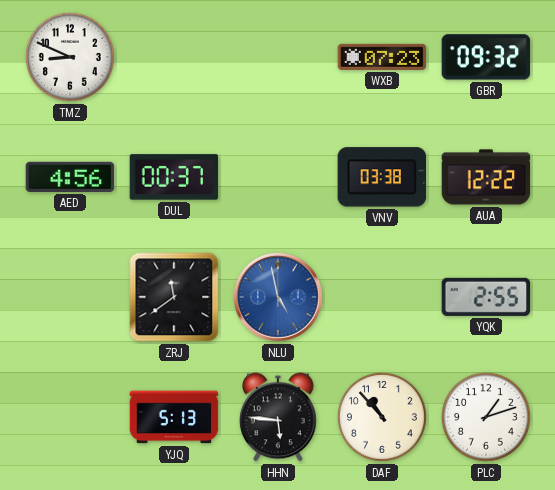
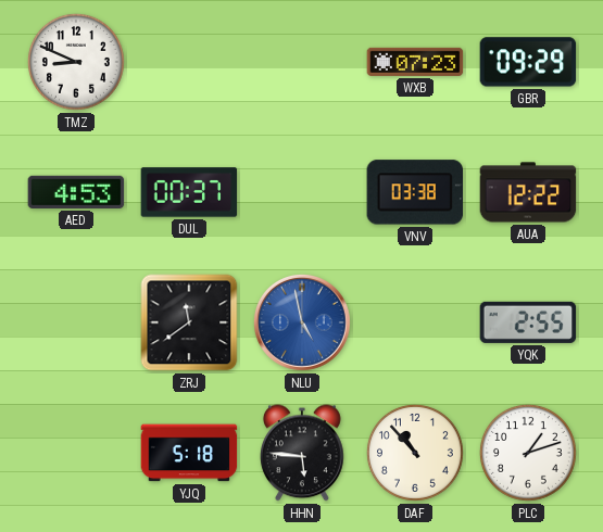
GBR: 09:32 -> 09:29 (528, 62)
AED: 4:56 -> 4:53 (76, 192)
YJQ: 5:13 -> 5:18 (189, 453)
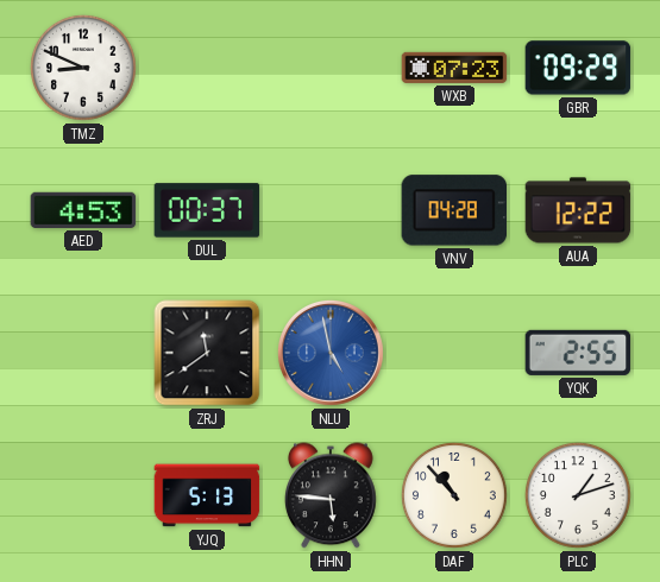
VNV: 03:38 -> 04:28 (453, 210)
YJQ: 5:18 -> 5:13 (207, 495)
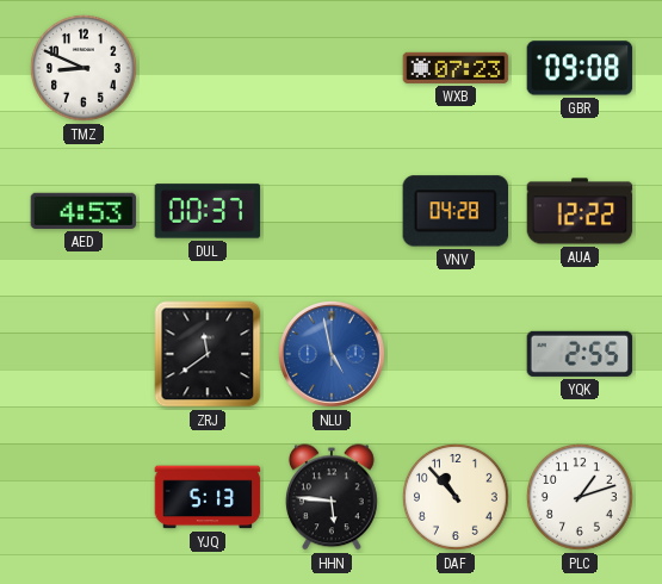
GBR: 09:29 -> 09:08 (580, 68)
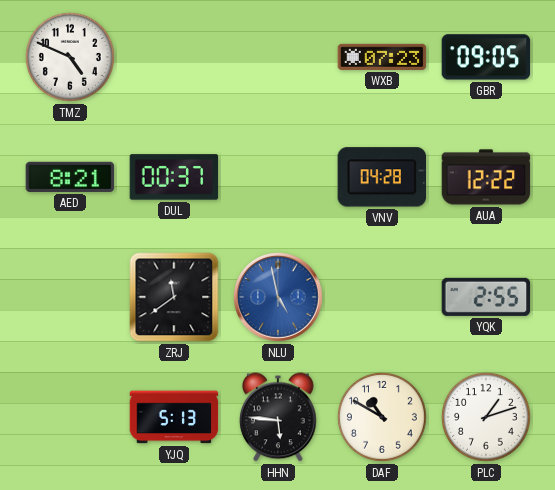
TMZ: 8:49 -> 4:49 (70, 57)
GBR: 09:08 -> 09:05 (486, 57)
AED: 4:53 -> 8:21 (70, 177)
DAF: 10:53 -> 10:50 (382, 417)
